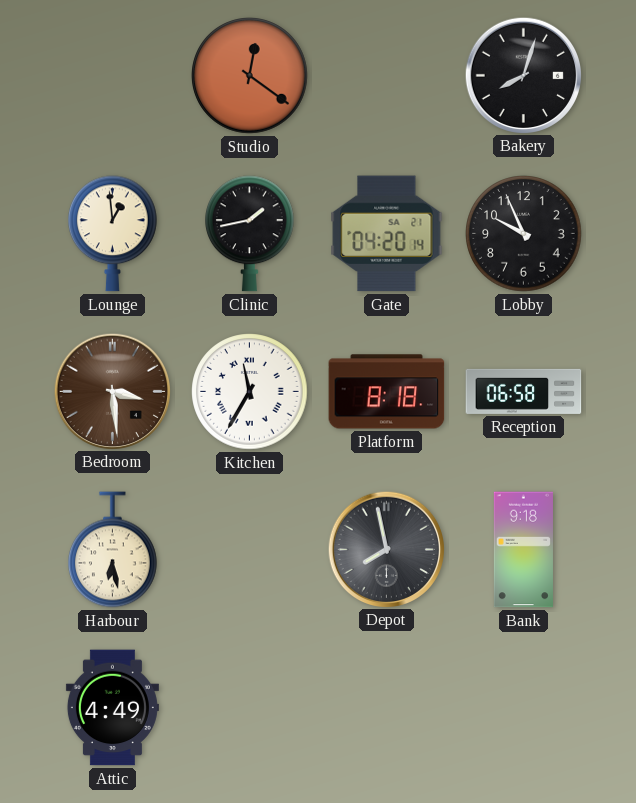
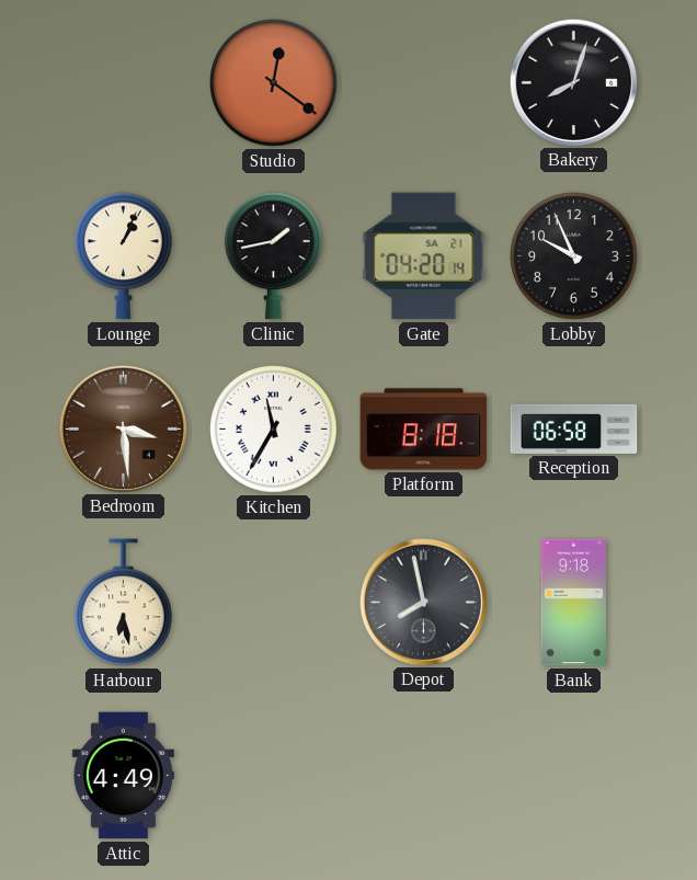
Lounge: 12:59 -> 1:04 (124, 256)
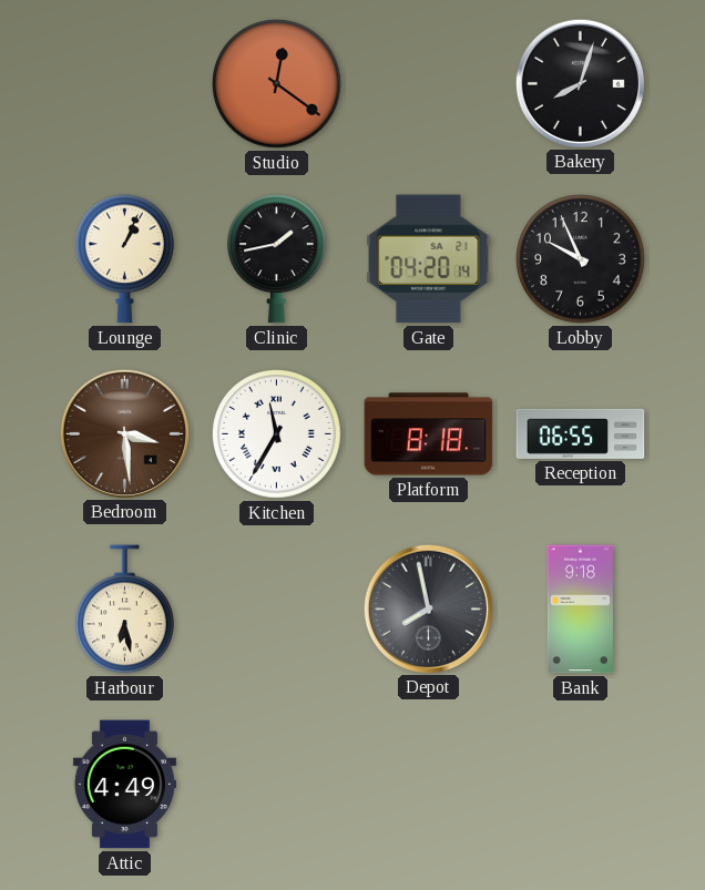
Reception: 06:58 -> 06:55 (581, 433)
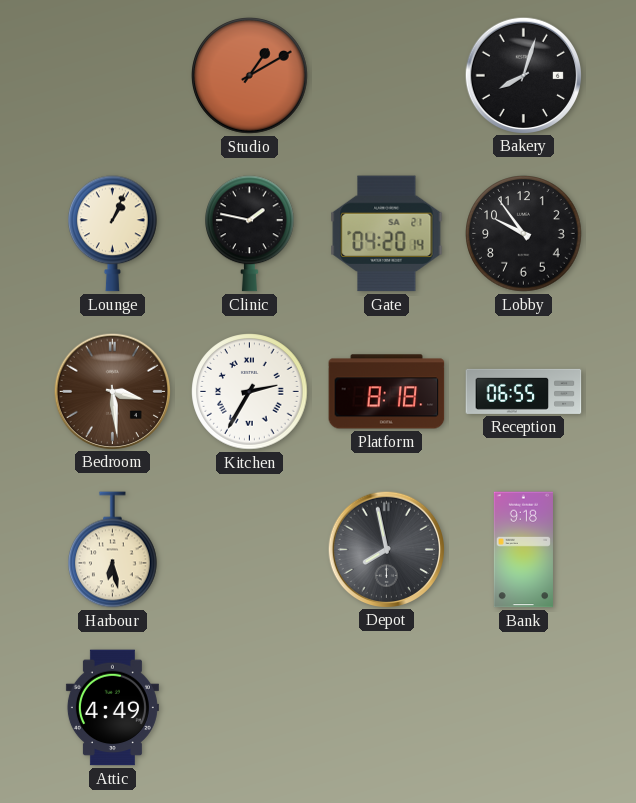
Studio: 12:21 -> 1:10 (250, 76)
Clinic: 1:43 -> 1:47 (250, 234)
Lobby: 9:56 -> 9:54 (524, 234)
Kitchen: 11:35 -> 2:35 (250, 392)
